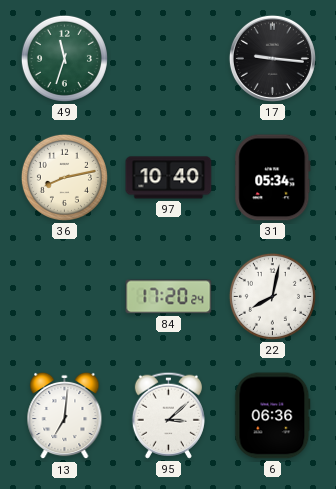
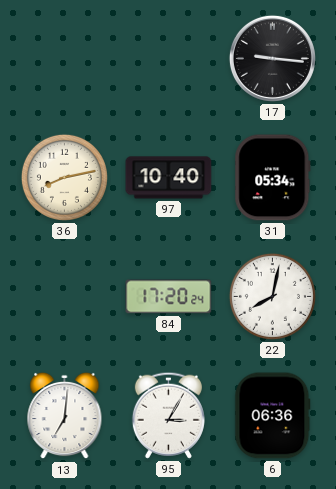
49: 11:33 -> none (64, 58)
95: 3:08 -> 3:05 (168, 415)
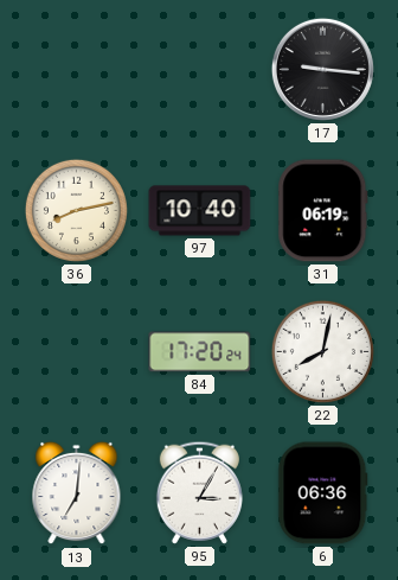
31: 05:34 -> 06:19 (323, 211)
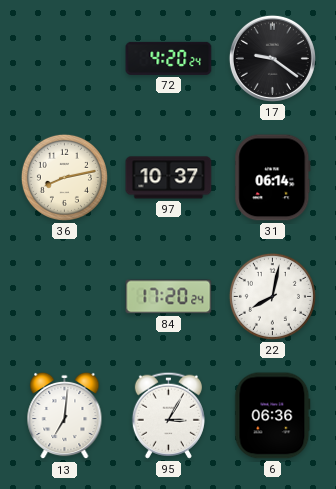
72: none -> 4:20 (169, 58)
17: 9:16 -> 9:21 (272, 58)
97: 10:40 -> 10:37 (169, 178)
31: 06:19 -> 06:14 (273, 178)
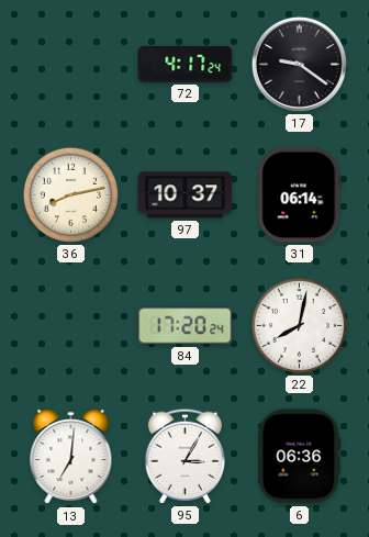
72: 4:20 -> 4:17 (186, 64)
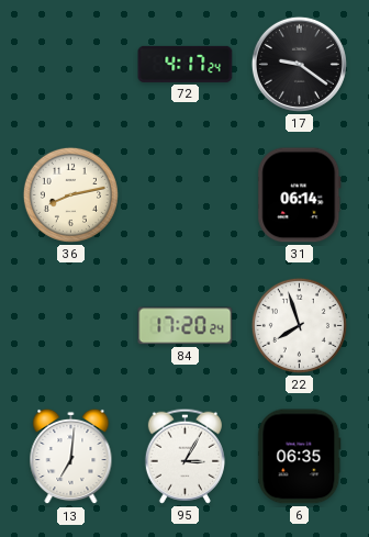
97: 10:37 -> none (186, 195)
22: 8:02 -> 7:57 (299, 325)
6: 06:36 -> 06:35 (300, 457)
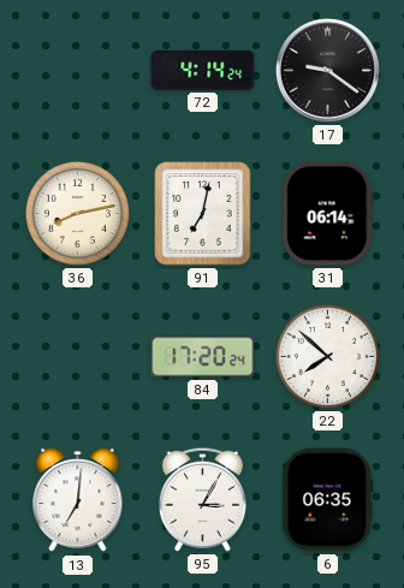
72: 4:17 -> 4:14 (203, 70)
91: none -> 7:02 (203, 214)
22: 7:57 -> 7:52 (327, 356)
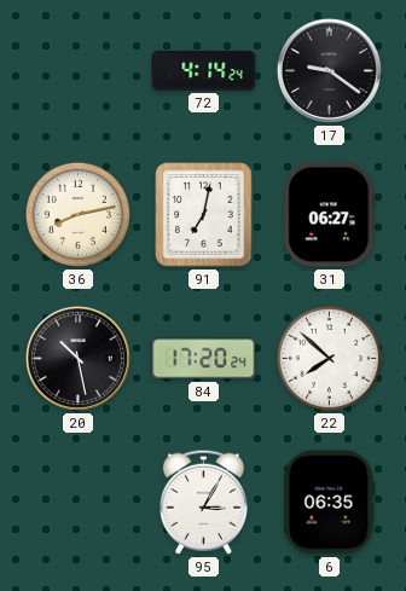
31: 06:14 -> 06:27 (330, 215)
20: none -> 10:28 (77, 358)
13: 7:01 -> none (78, 500)
